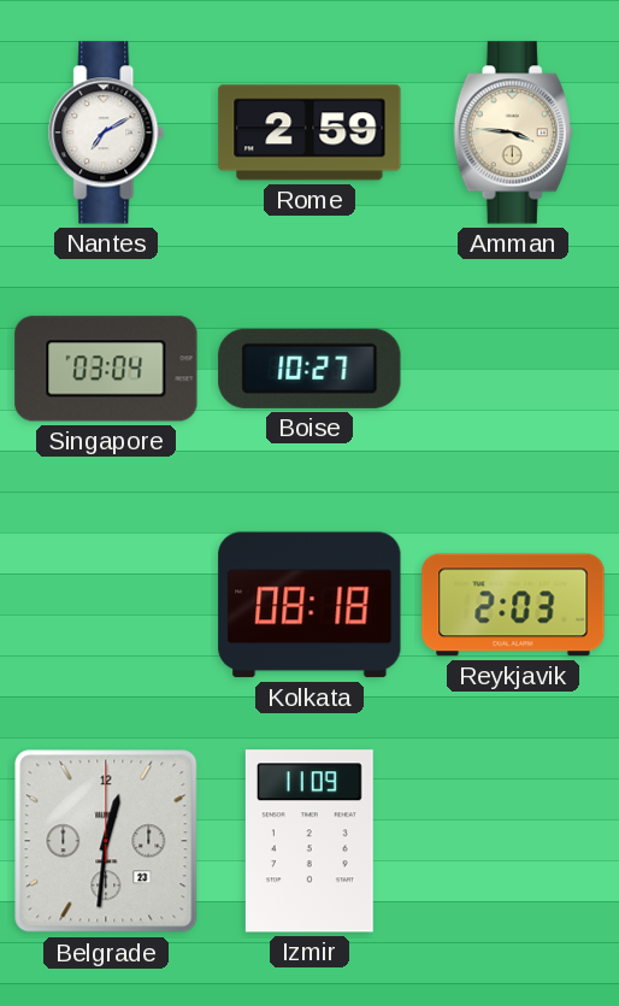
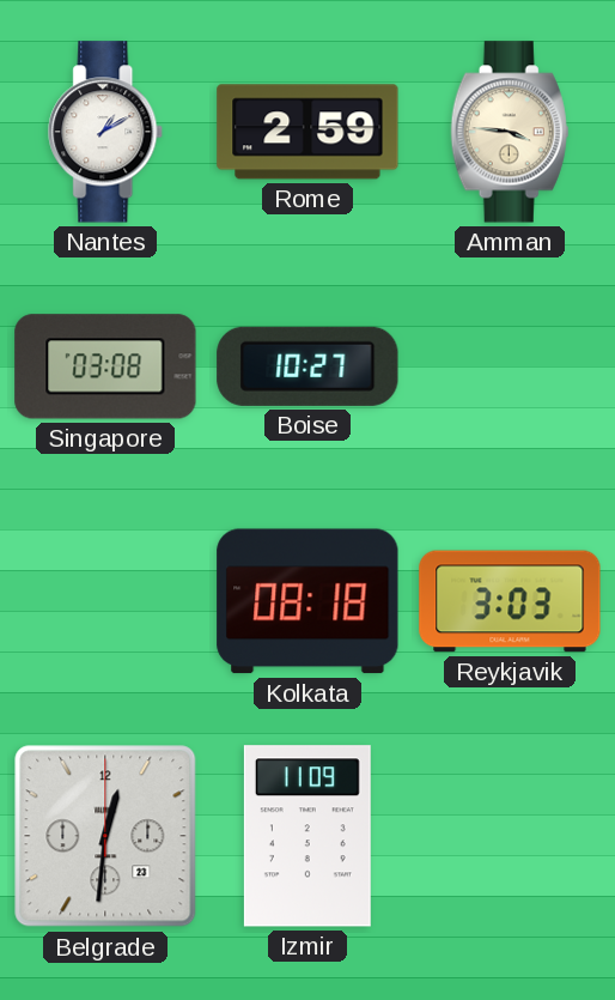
Nantes: 7:10 -> 1:10 (106, 132)
Singapore: 03:04 -> 03:08 (105, 366)
Reykjavik: 2:03 -> 3:03 (510, 601)
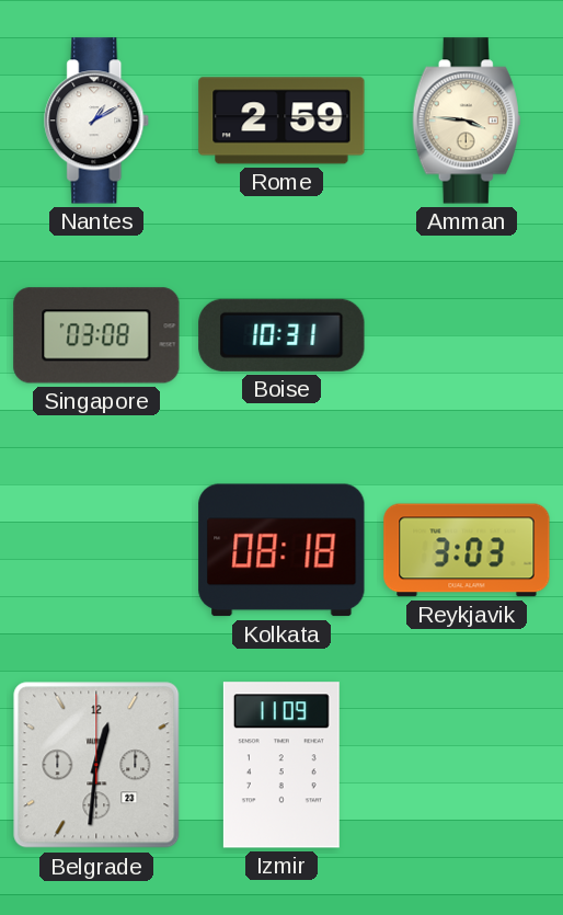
Boise: 10:27 -> 10:31 (281, 335)
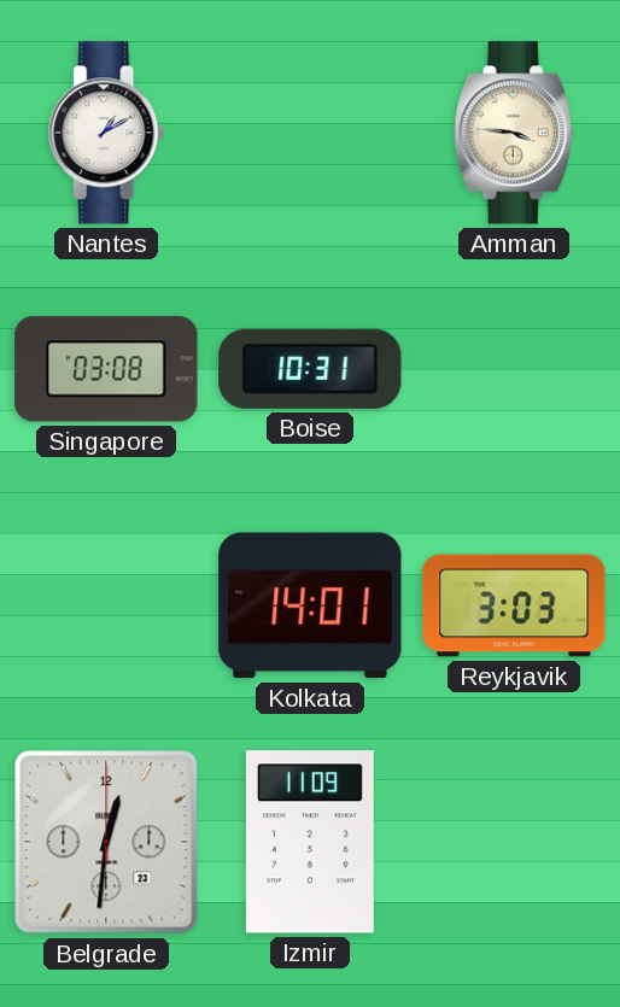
Rome: 2:59 -> none (281, 121)
Kolkata: 08:18 -> 14:01 (310, 605)
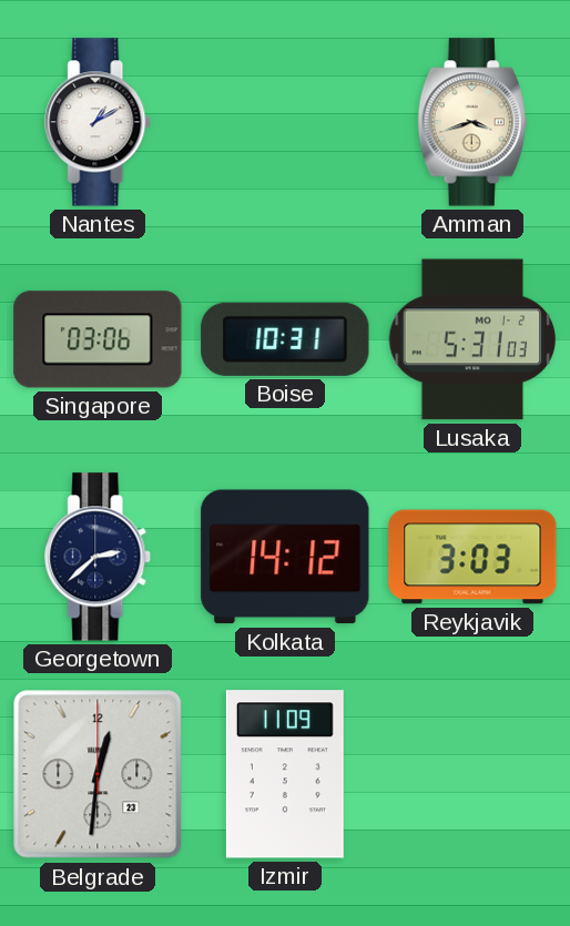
Amman: 3:46 -> 3:42 (472, 122)
Singapore: 03:08 -> 03:06 (98, 339)
Lusaka: none -> 5:31 (472, 339)
Georgetown: none -> 2:38 (99, 557)
Kolkata: 14:01 -> 14:12 (285, 557)
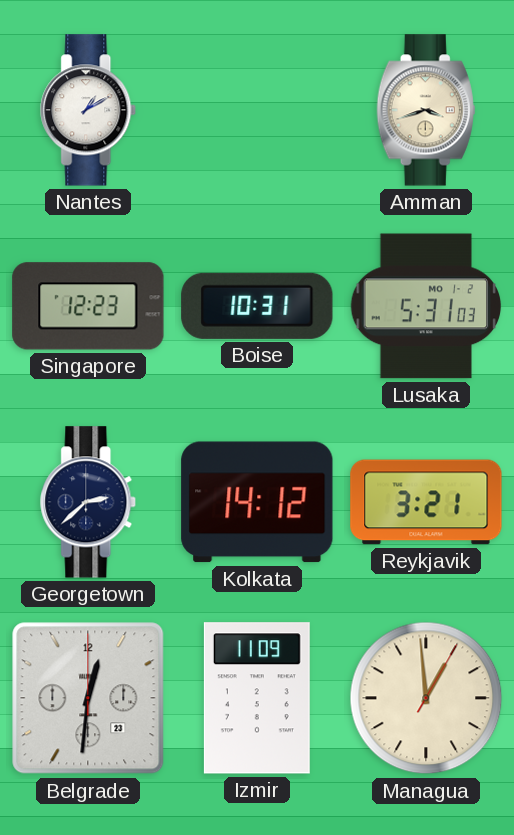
Singapore: 03:06 -> 12:23 (88, 306)
Reykjavik: 3:03 -> 3:21 (426, 502)
Managua: none -> 12:59 (426, 698)
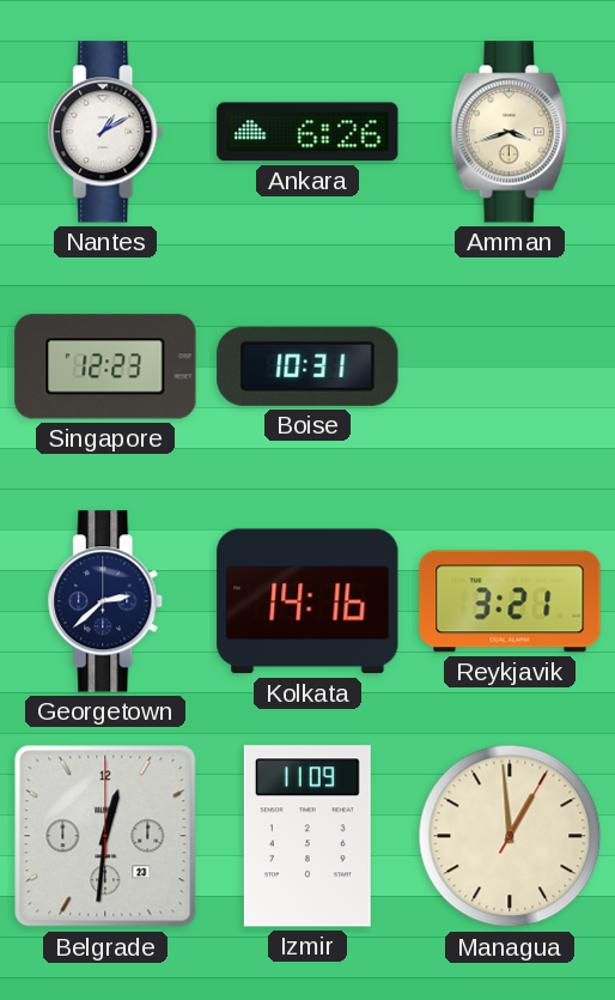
Ankara: none -> 6:26 (307, 132)
Lusaka: 5:31 -> none (426, 306)
Kolkata: 14:12 -> 14:16 (307, 601)
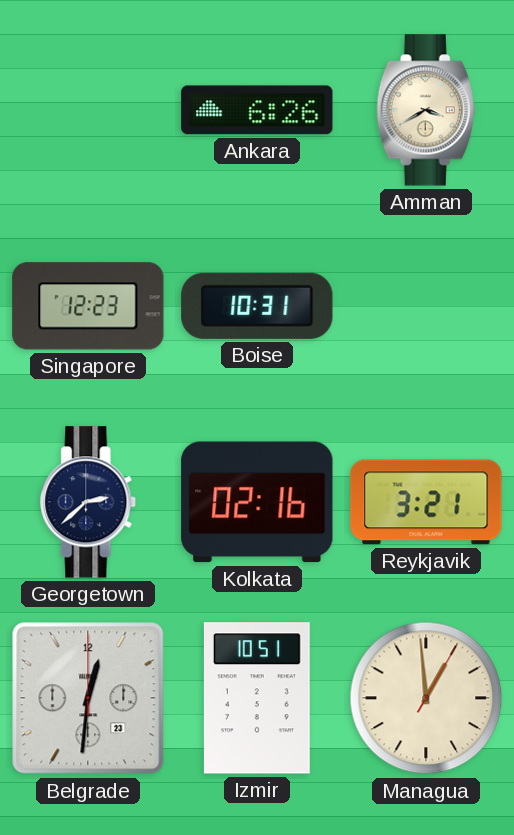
Nantes: 1:10 -> none (106, 132)
Amman: 3:42 -> 3:40 (426, 110)
Kolkata: 14:16 -> 02:16 (257, 502)
Izmir: 11:09 -> 10:51 (257, 698)
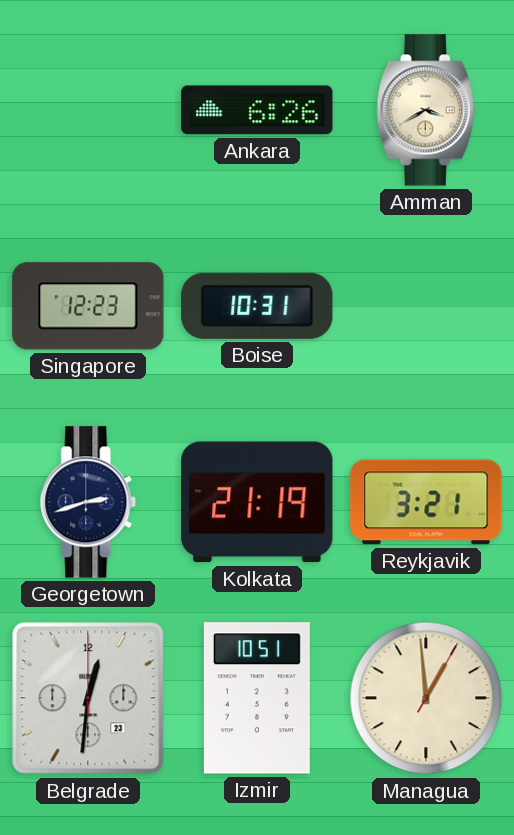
Georgetown: 2:38 -> 2:42 (89, 502)
Kolkata: 02:16 -> 21:19 (257, 502)
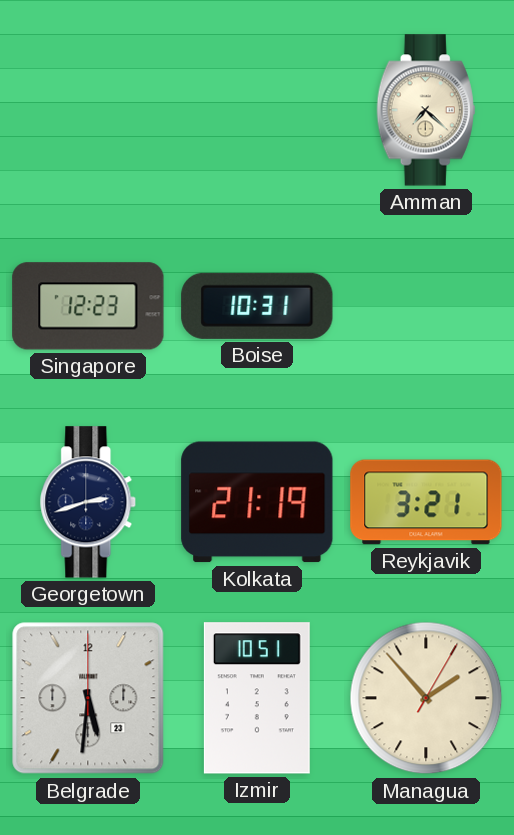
Ankara: 6:26 -> none (257, 110)
Amman: 3:40 -> 7:22 (426, 110)
Belgrade: 12:31 -> 5:31 (88, 698)
Managua: 12:59 -> 1:53 (426, 698)
